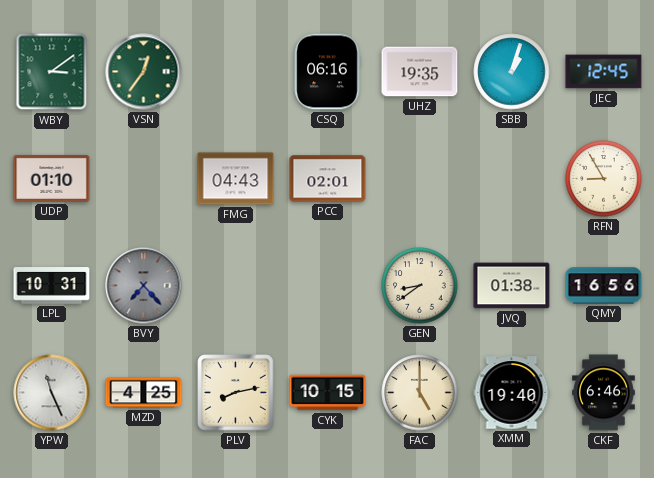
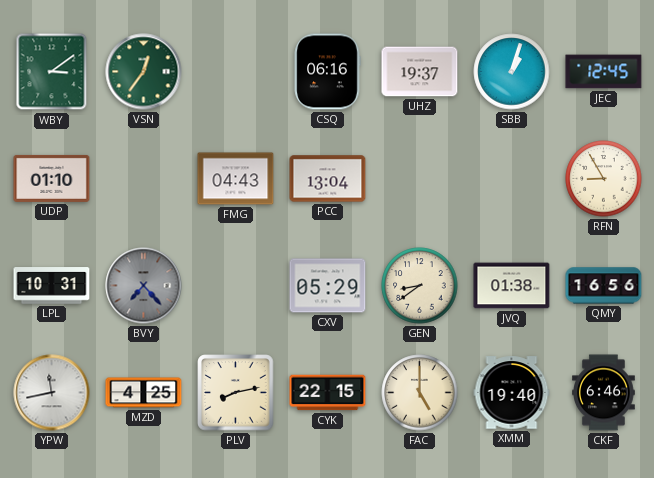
UHZ: 19:35 -> 19:37 (420, 72)
PCC: 02:01 -> 13:04 (328, 179)
CXV: none -> 05:29 (328, 286)
YPW: 11:26 -> 11:43 (52, 393)
CYK: 10:15 -> 22:15 (328, 393)
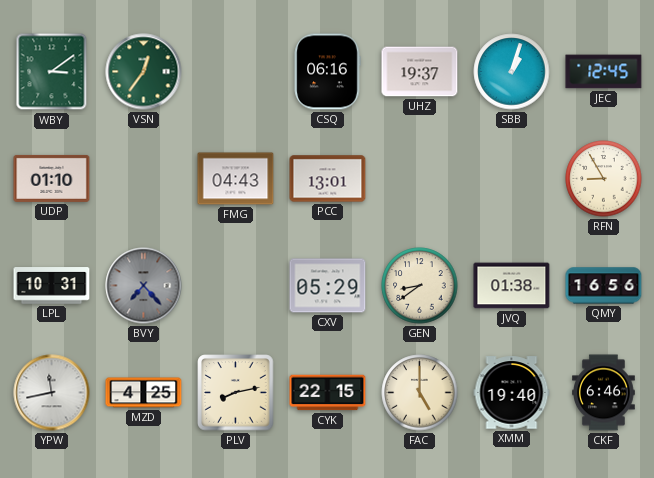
PCC: 13:04 -> 13:01 (328, 179)
